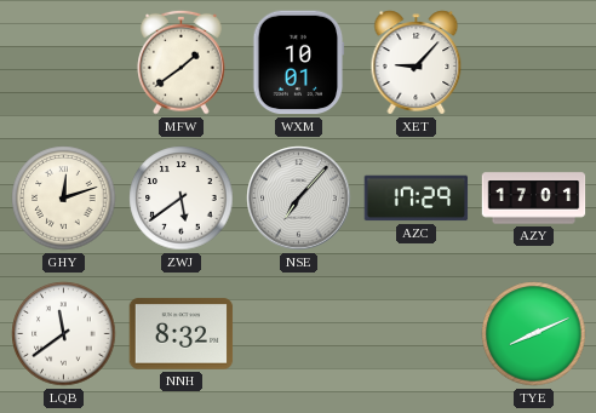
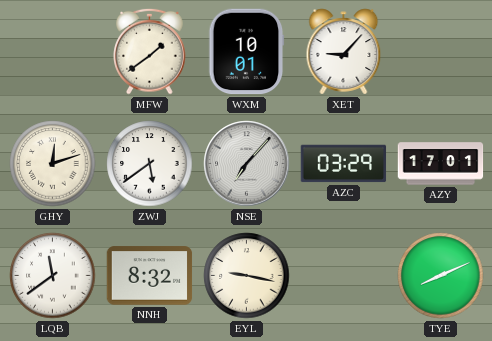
AZC: 17:29 -> 03:29 (344, 164)
EYL: none -> 9:17 (247, 276)
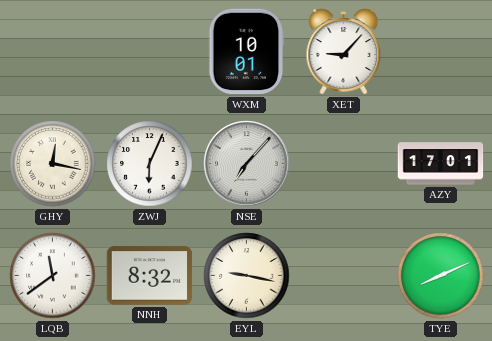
MFW: 1:39 -> none (150, 51)
GHY: 12:12 -> 12:17 (53, 164)
ZWJ: 5:39 -> 6:04 (150, 164)
AZC: 03:29 -> none (344, 164)
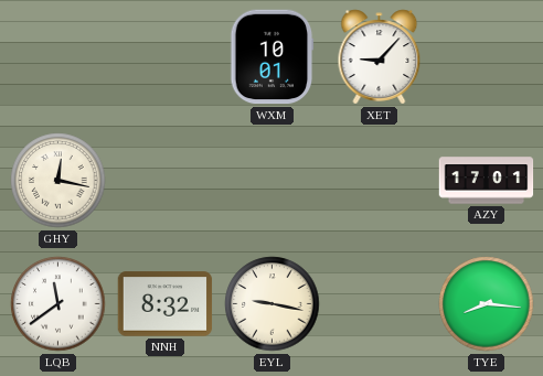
ZWJ: 6:04 -> none (150, 164)
NSE: 7:07 -> none (247, 164)
TYE: 8:11 -> 8:16 (487, 304)
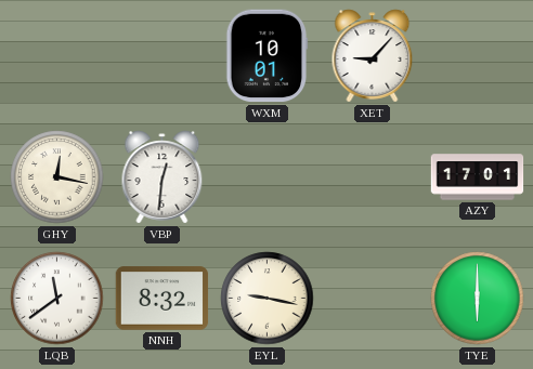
VBP: none -> 12:31 (162, 177)
TYE: 8:16 -> 6:00 (478, 299)
